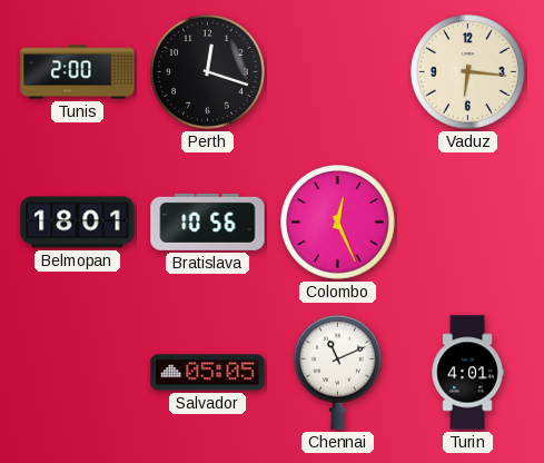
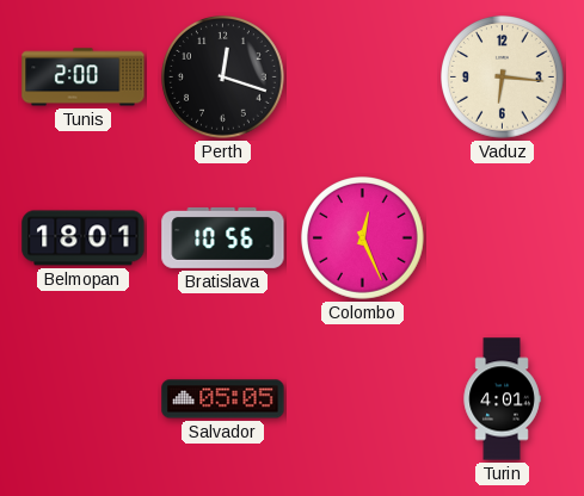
Chennai: 11:11 -> none (337, 372)
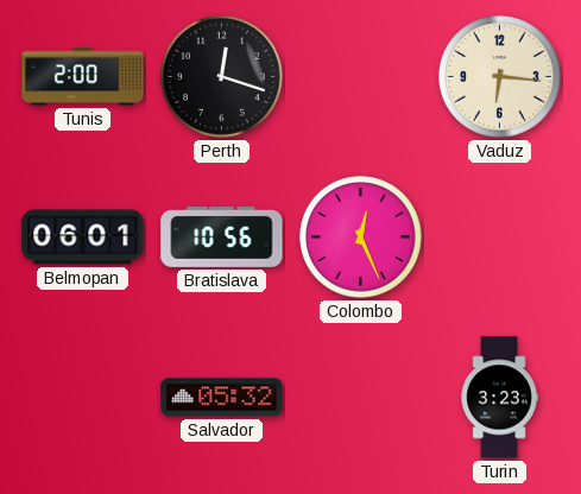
Belmopan: 18:01 -> 06:01 (83, 237)
Salvador: 05:05 -> 05:32 (222, 398)
Turin: 4:01 -> 3:23 (499, 398)
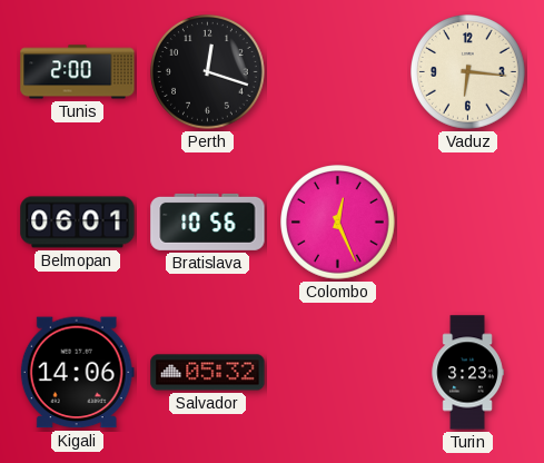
Kigali: none -> 14:06 (77, 373)
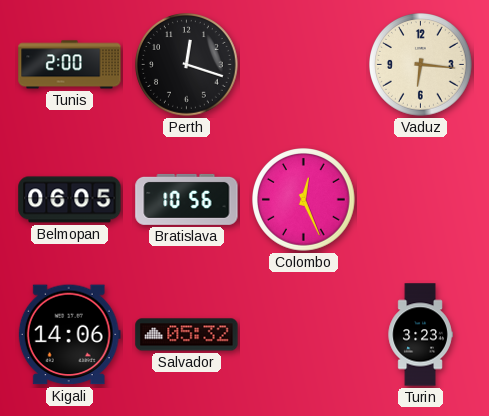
Belmopan: 06:01 -> 06:05 (70, 200)
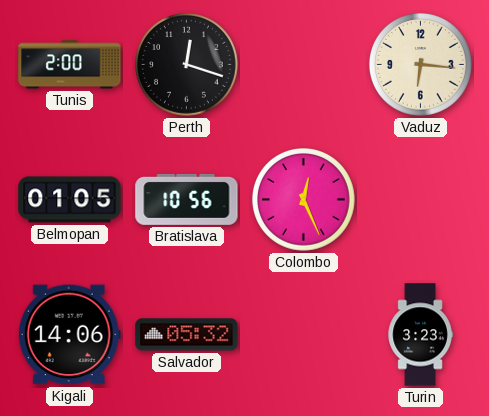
Belmopan: 06:05 -> 01:05 (70, 200)
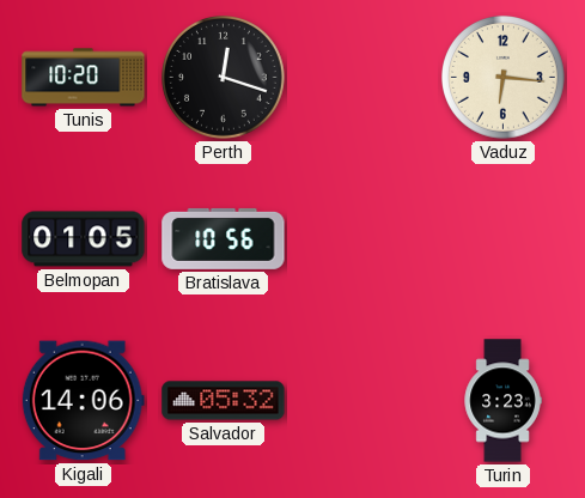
Tunis: 2:00 -> 10:20 (84, 78)
Colombo: 12:26 -> none (304, 200)
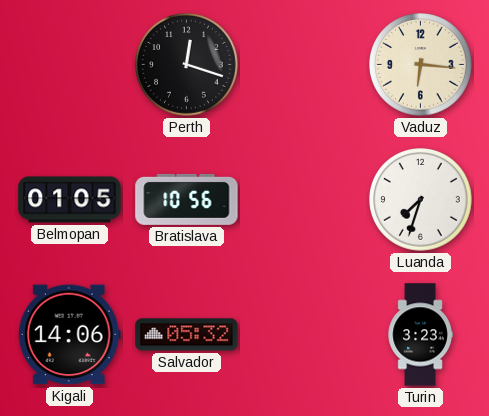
Tunis: 10:20 -> none (84, 78)
Luanda: none -> 7:33 (421, 200)
